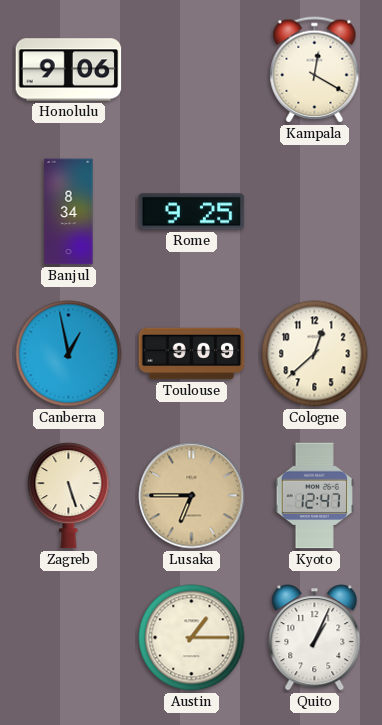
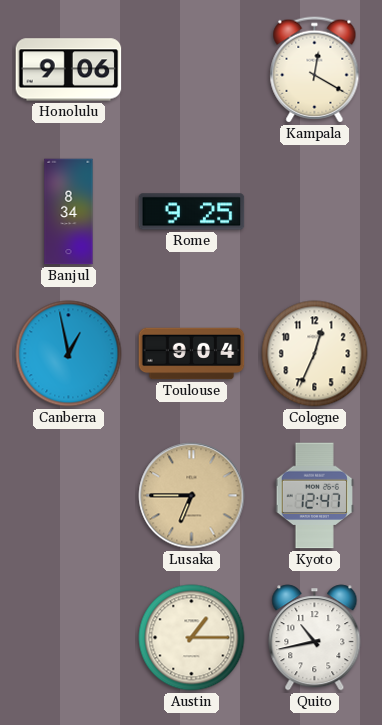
Toulouse: 9:09 -> 9:04 (192, 354)
Cologne: 12:38 -> 12:34 (315, 354)
Zagreb: 5:27 -> none (69, 496)
Quito: 1:04 -> 10:43 (315, 638)
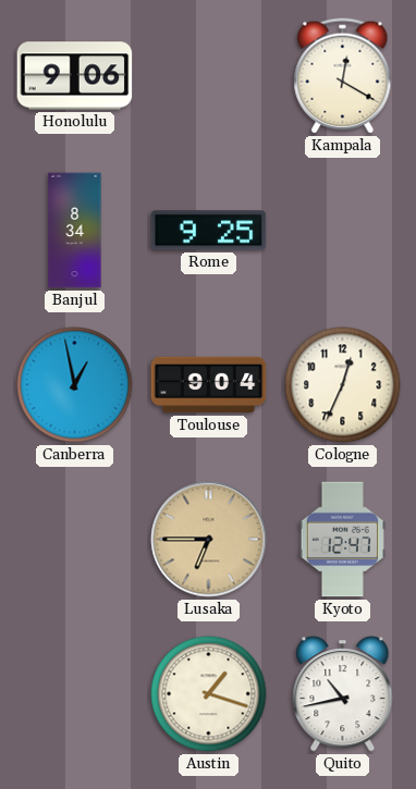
Austin: 1:15 -> 1:18 (209, 694)
